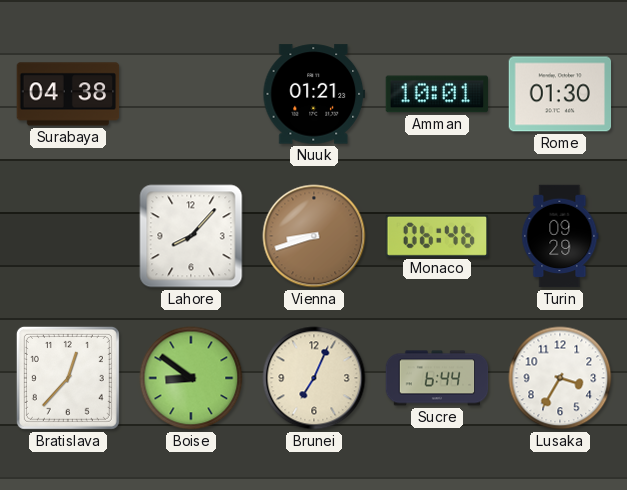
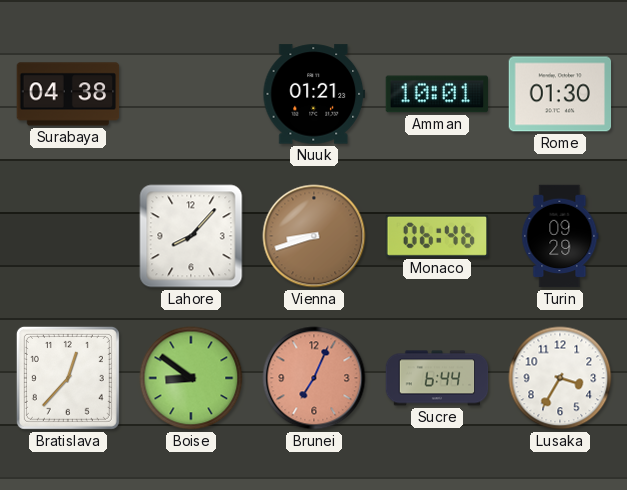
Brunei dial: cream -> salmon (314, 378)
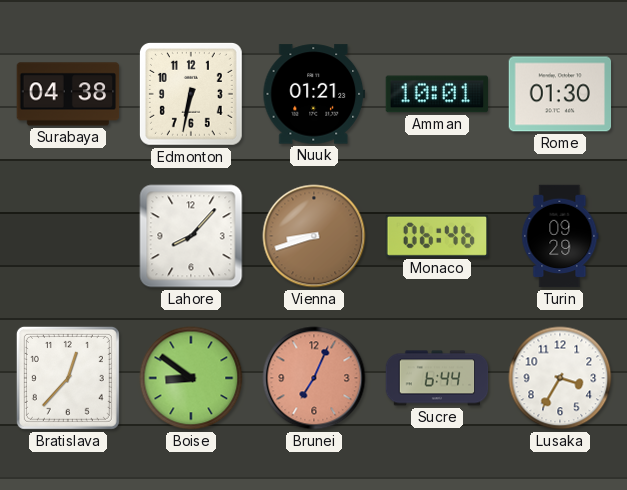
Edmonton: none -> 6:32 (191, 94)
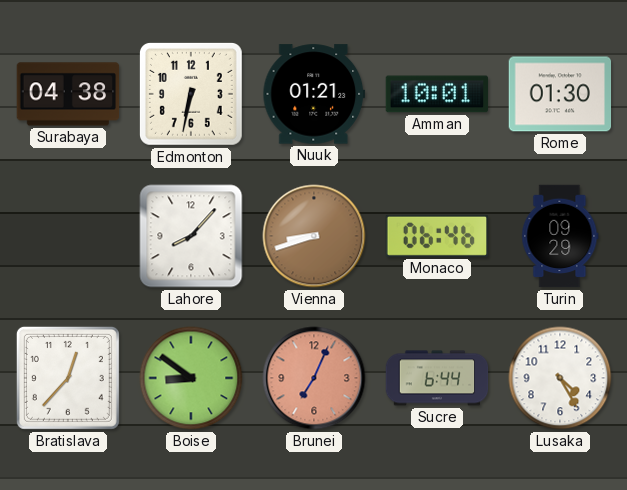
Lusaka: 3:35 -> 4:25 (560, 378)
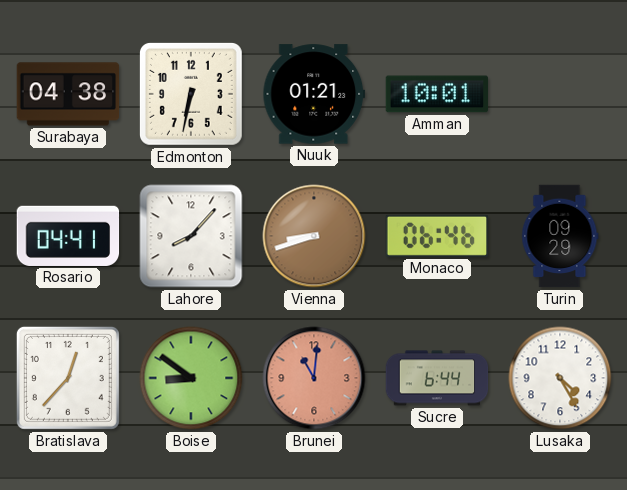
Rome: 01:30 -> none (560, 94)
Rosario: none -> 04:41 (68, 236)
Brunei: 7:04 -> 11:01 (314, 378)
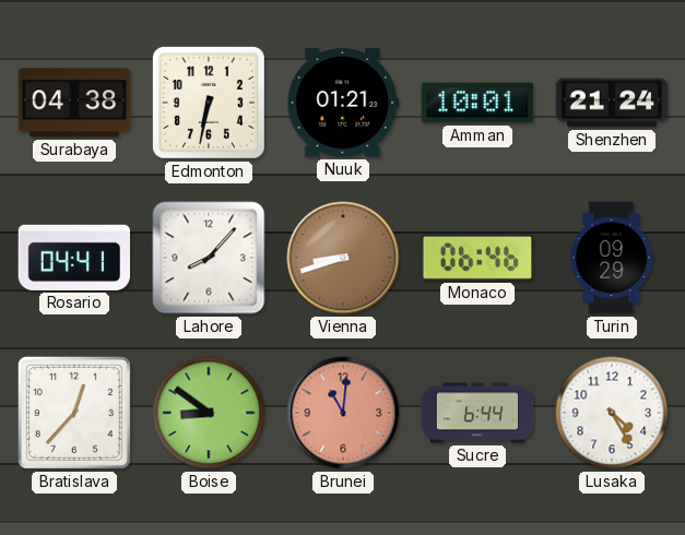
Shenzhen: none -> 21:24 (612, 103)
